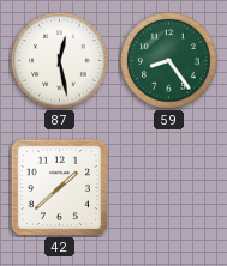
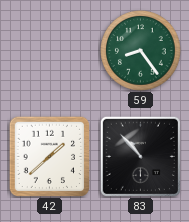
87: 12:28 -> none (60, 61)
83: none -> 10:53 (140, 156)
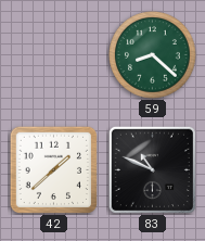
59: 8:24 -> 8:22 (153, 55)
83: 10:53 -> 10:49 (152, 169)
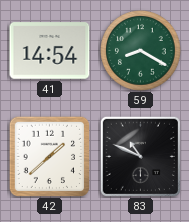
41: none -> 14:54 (50, 51)
59: 8:22 -> 8:20 (141, 51)
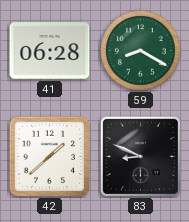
41: 14:54 -> 06:28 (50, 51)
83: 10:49 -> 8:49 (140, 156)
